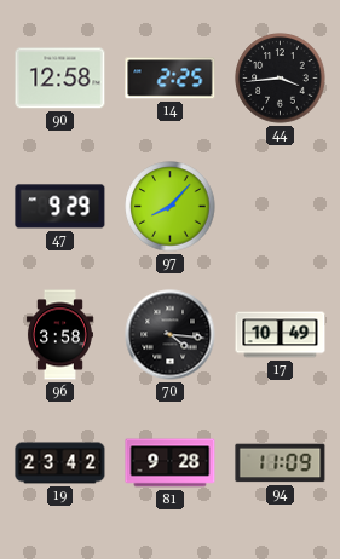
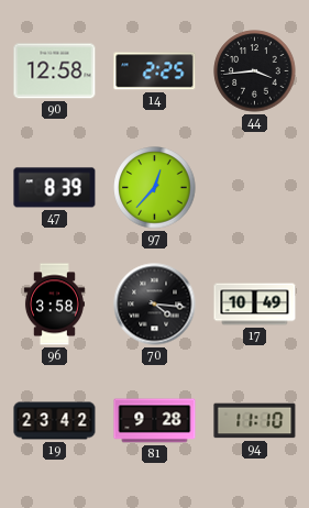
47: 9:29 -> 8:39 (55, 188)
97: 8:07 -> 12:37 (155, 188)
94: 11:09 -> 11:10 (255, 421)
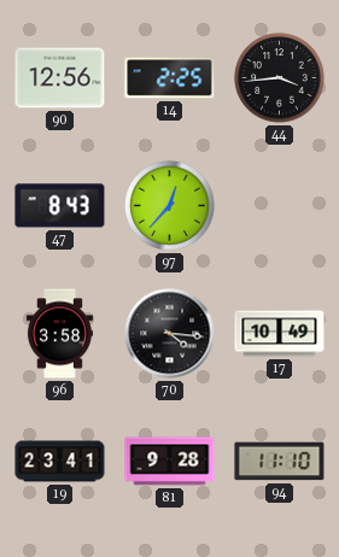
90: 12:58 -> 12:56 (60, 78)
47: 8:39 -> 8:43 (60, 206)
19: 23:42 -> 23:41 (60, 462)
